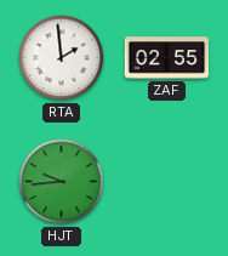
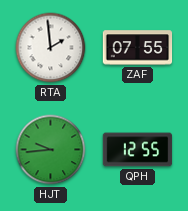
ZAF: 02:55 -> 07:55 (138, 48)
QPH: none -> 12:55 (138, 150)
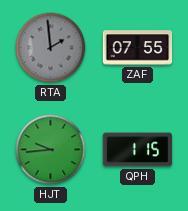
RTA dial: white -> grey (51, 48)
QPH: 12:55 -> 1:15 (138, 150)
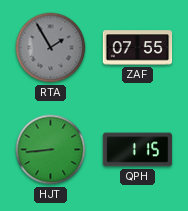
RTA: 1:59 -> 1:55 (51, 48)
HJT: 9:44 -> 8:44 (51, 150)
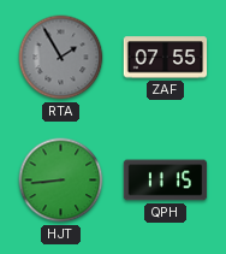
QPH: 1:15 -> 11:15 (166, 181)
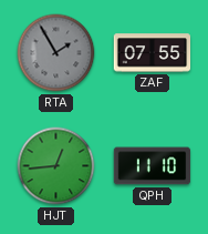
HJT: 8:44 -> 12:44 (56, 166)
QPH: 11:15 -> 11:10 (153, 166)
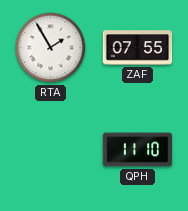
RTA dial: grey -> white (51, 48)
HJT: 12:44 -> none (56, 166)
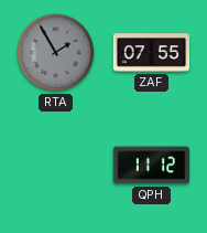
RTA dial: white -> grey (56, 53)
QPH: 11:10 -> 11:12 (152, 166)
